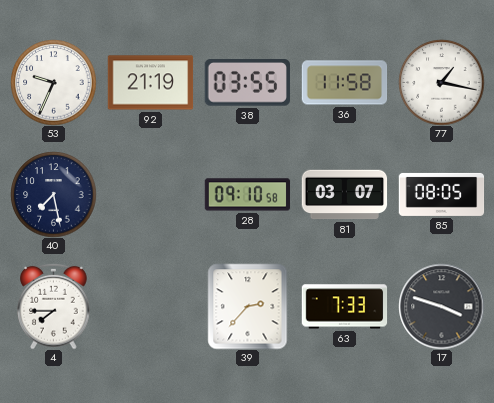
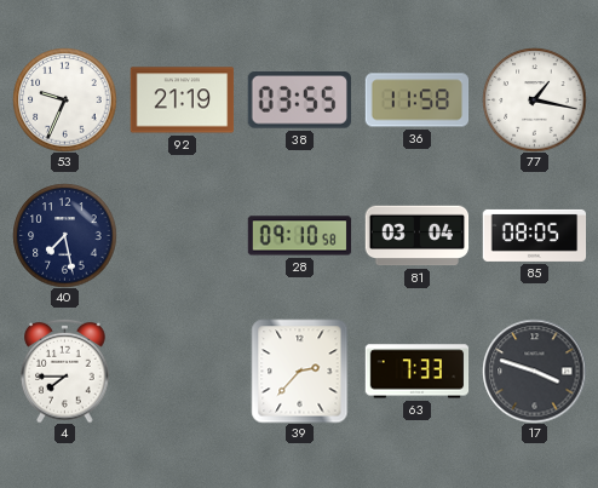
81: 03:07 -> 03:04 (416, 236)
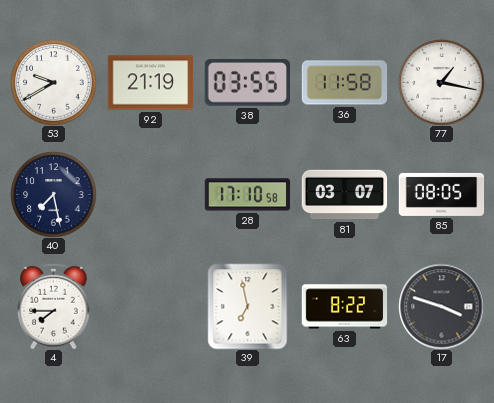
53: 9:34 -> 9:40 (53, 82)
28: 09:10 -> 17:10 (247, 195)
81: 03:04 -> 03:07 (344, 195)
39: 2:37 -> 6:58 (248, 306)
63: 7:33 -> 8:22 (344, 307)
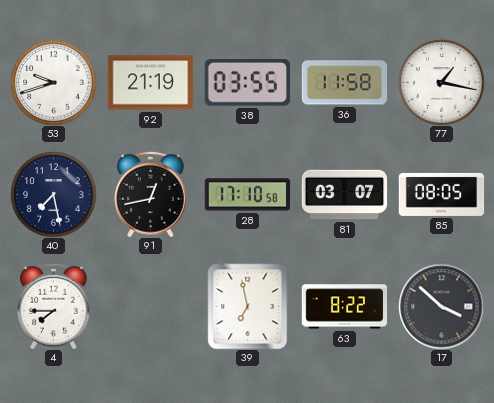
53: 9:40 -> 9:42 (53, 82)
91: none -> 12:43 (151, 194)
17: 3:48 -> 3:52 (441, 306)
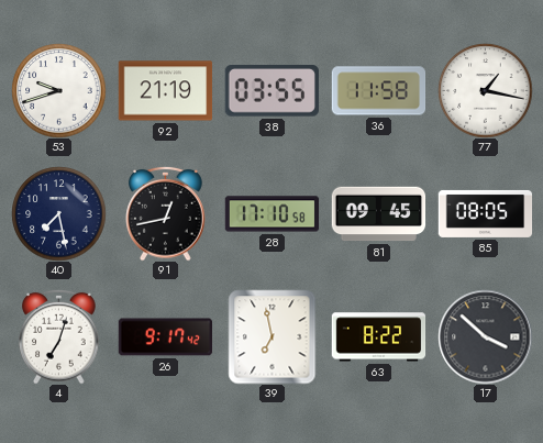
81: 03:07 -> 09:45 (378, 214)
4: 7:45 -> 7:03 (59, 336)
26: none -> 9:17 (165, 337)
